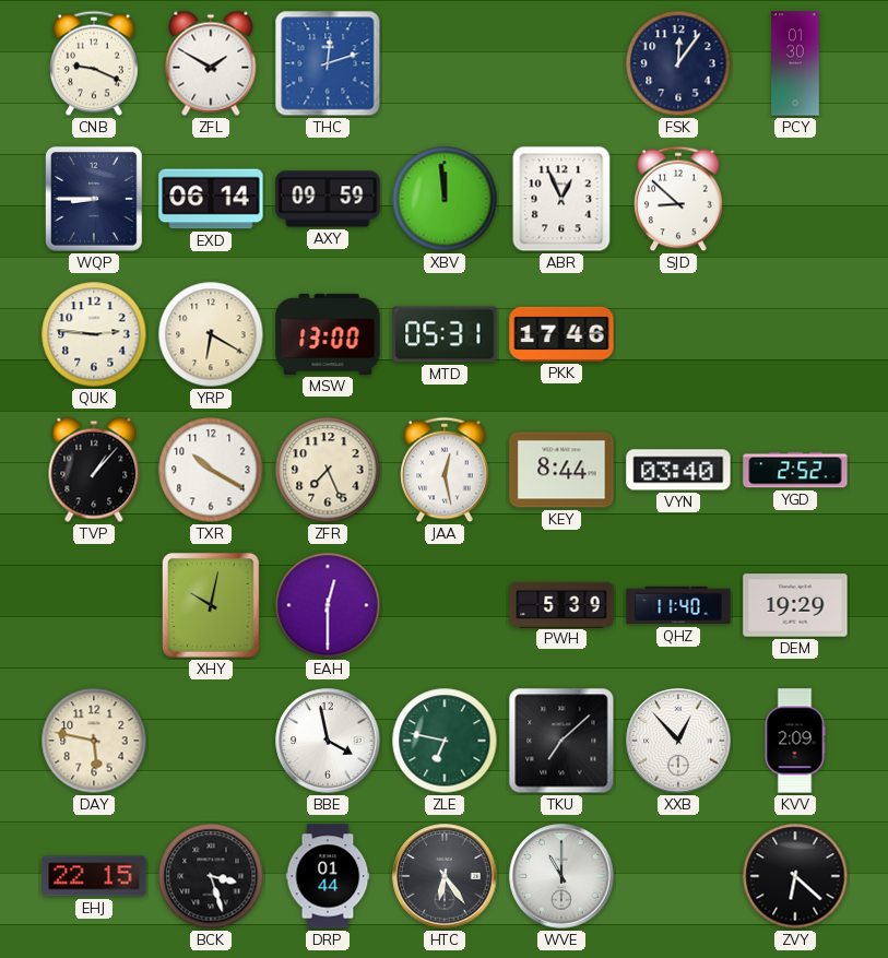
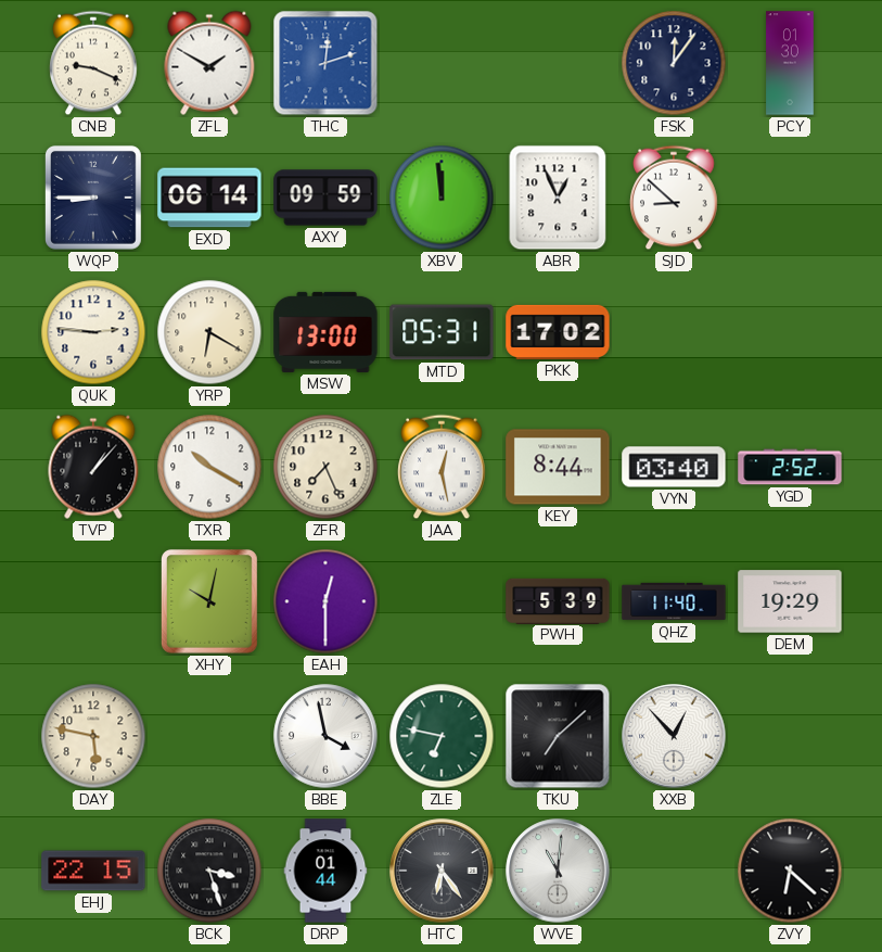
PKK: 17:46 -> 17:02 (558, 332)
KVV: 2:09 -> none (795, 741)
WVE: 11:00 -> 11:01 (558, 871)
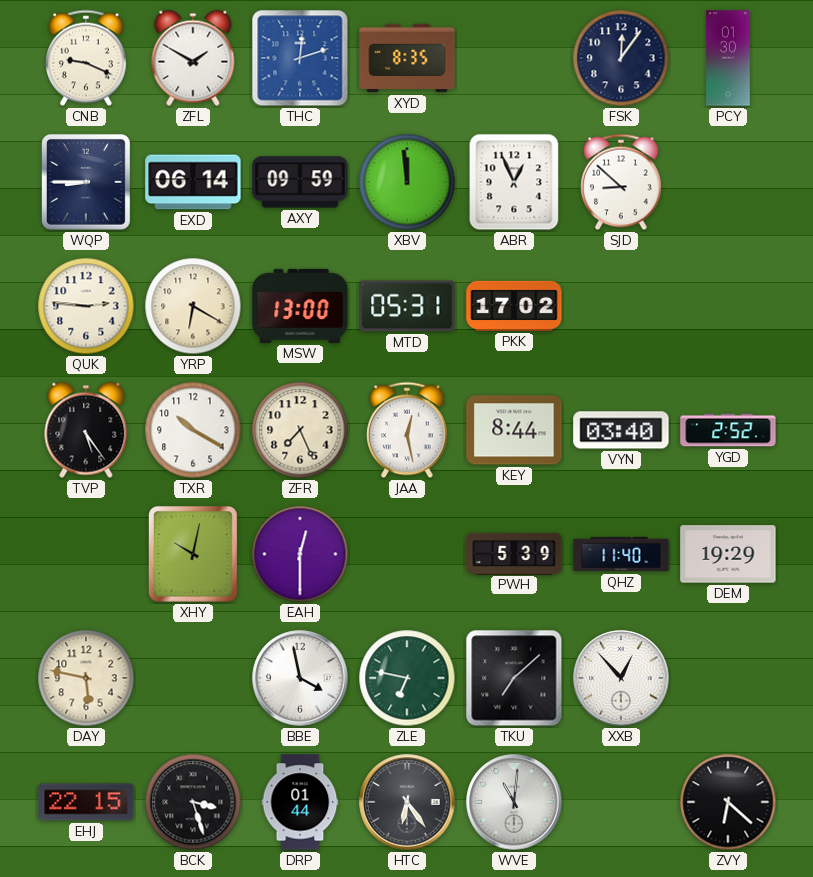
XYD: none -> 8:35 (407, 58)
TVP: 1:07 -> 5:24 (86, 430)
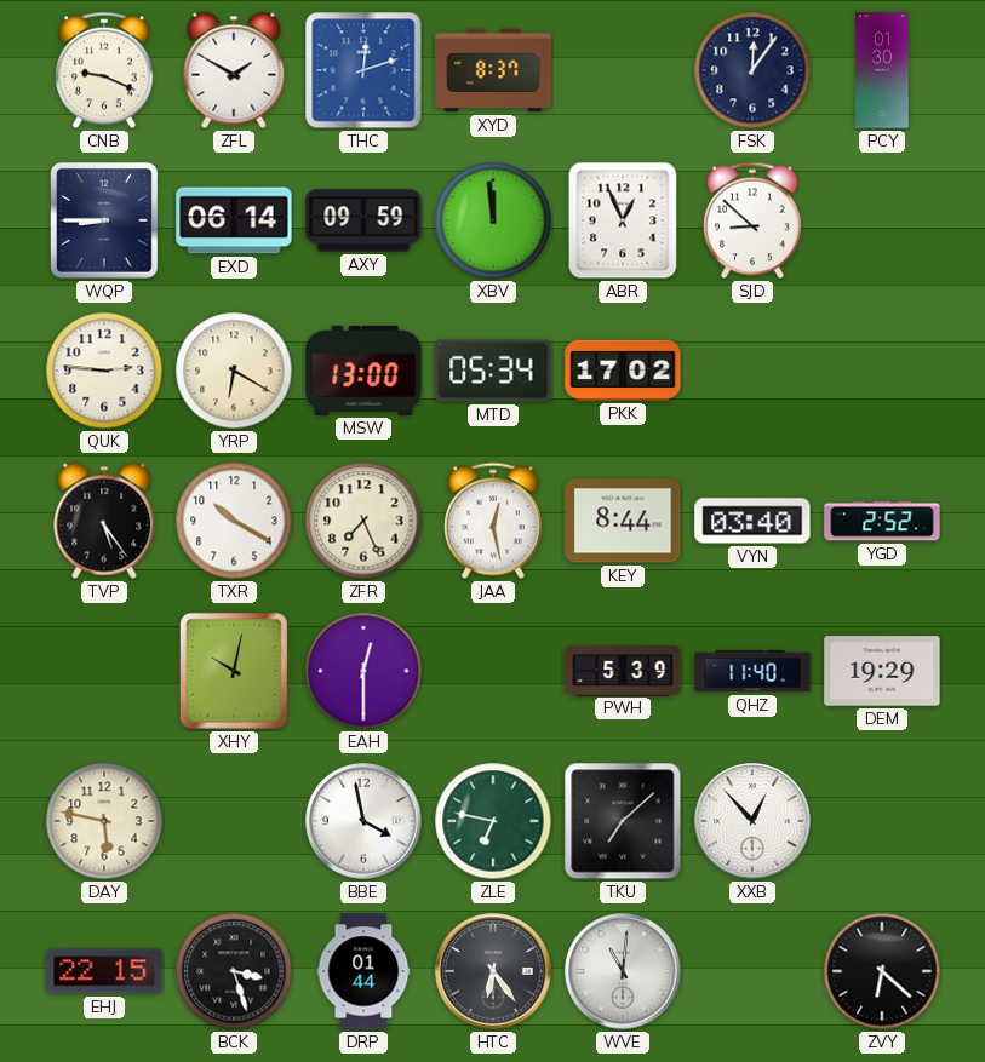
XYD: 8:35 -> 8:37 (493, 70)
MTD: 05:31 -> 05:34 (493, 371)
